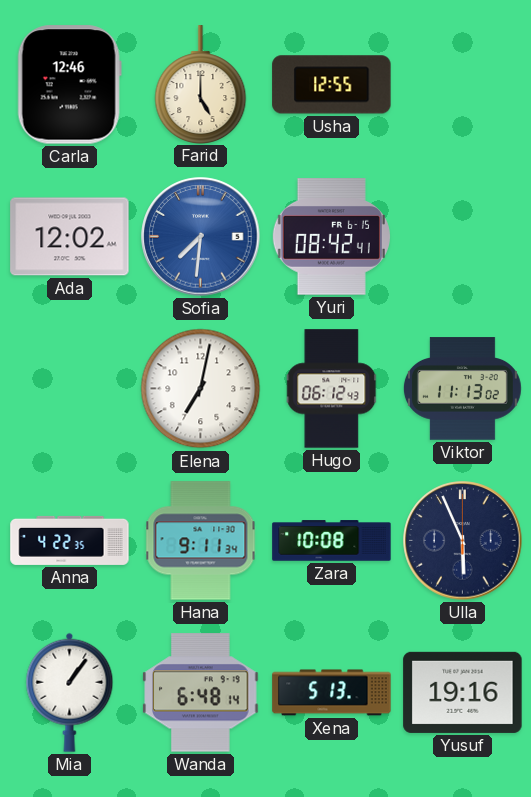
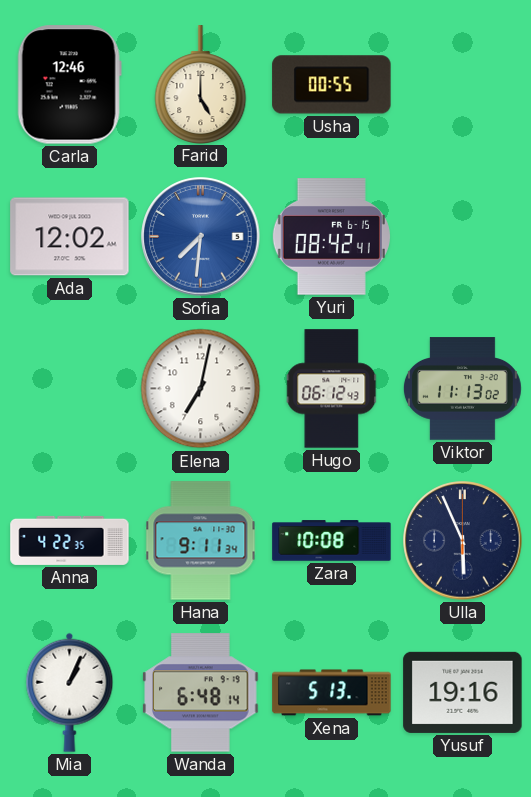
Usha: 12:55 -> 00:55 (332, 85)
Mia: 1:06 -> 1:04 (70, 692)
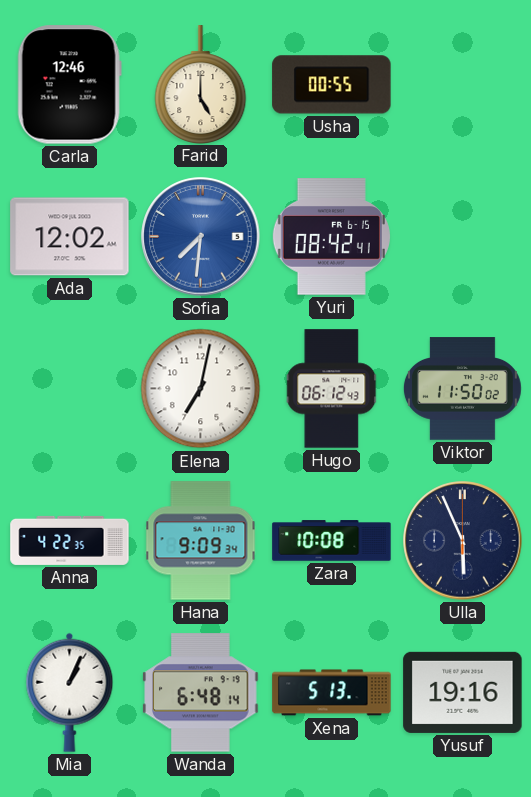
Viktor: 11:13 -> 11:50 (462, 389)
Hana: 9:11 -> 9:09 (201, 541)
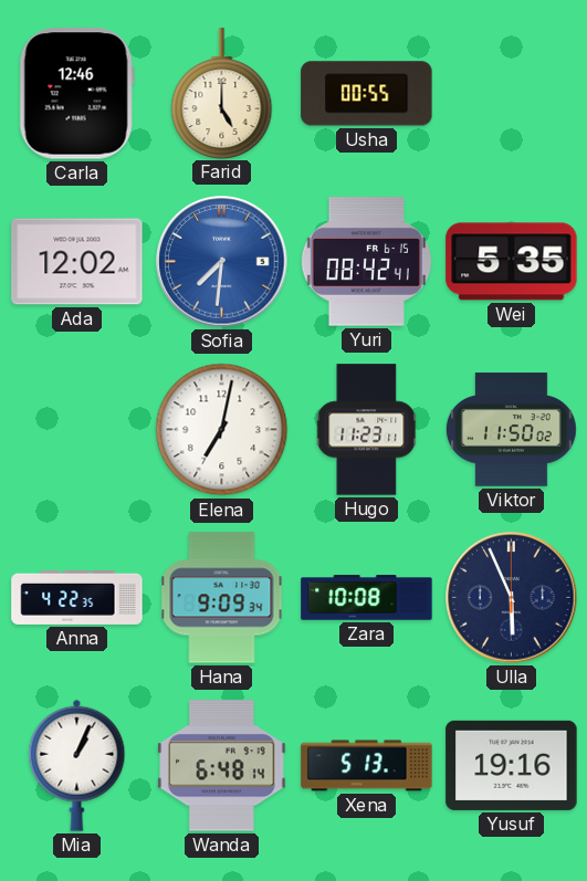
Wei: none -> 5:35 (512, 262)
Hugo: 06:12 -> 11:23 (367, 430)
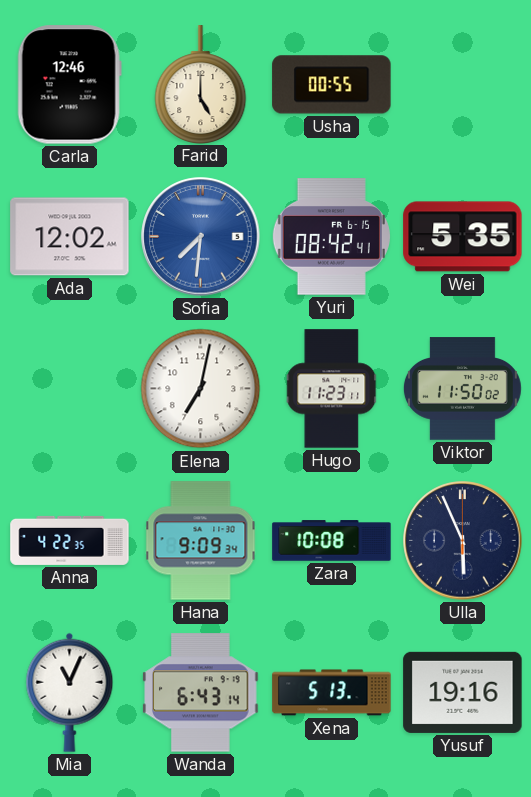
Mia: 1:04 -> 11:04 (70, 692)
Wanda: 6:48 -> 6:43 (201, 693)
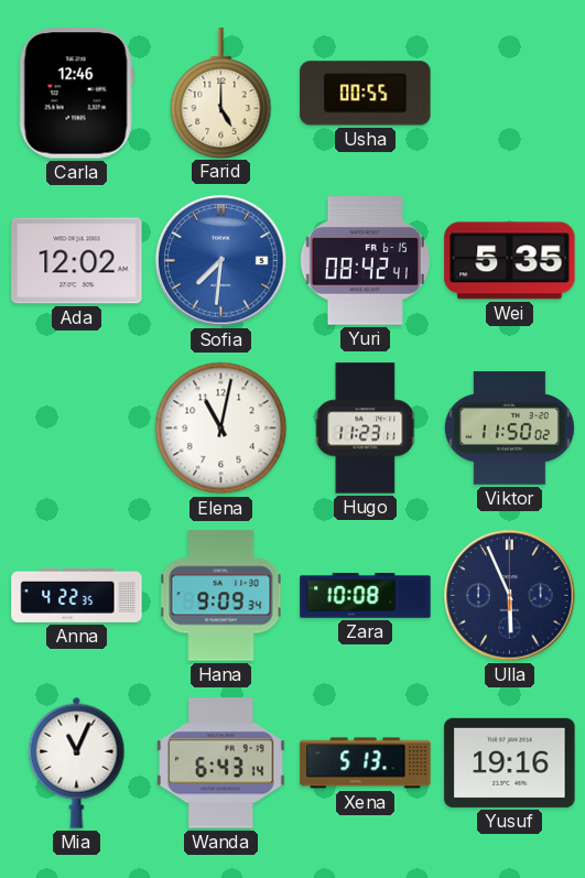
Elena: 7:02 -> 11:02 (221, 429)
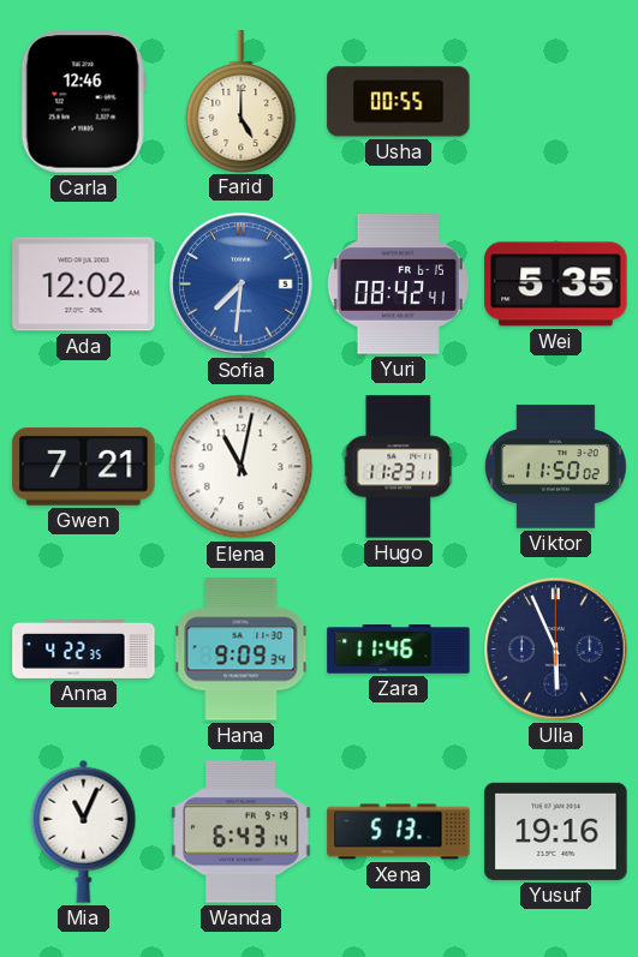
Gwen: none -> 7:21 (84, 466)
Zara: 10:08 -> 11:46 (399, 650)
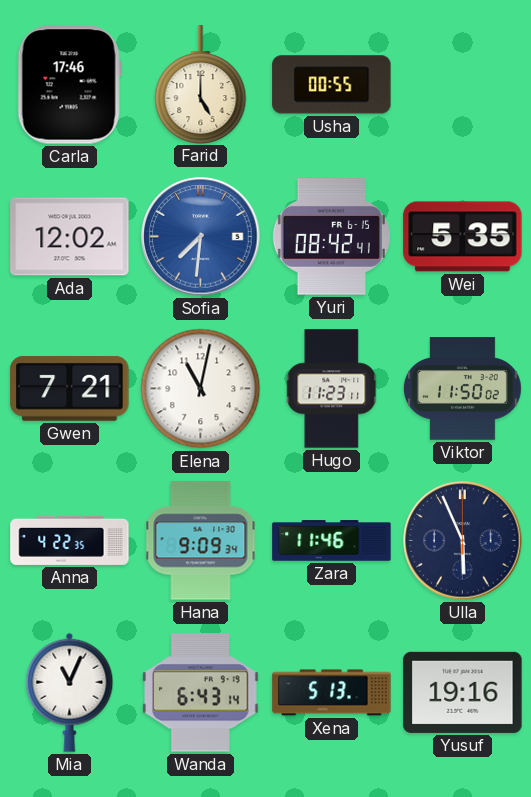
Carla: 12:46 -> 17:46 (69, 85)
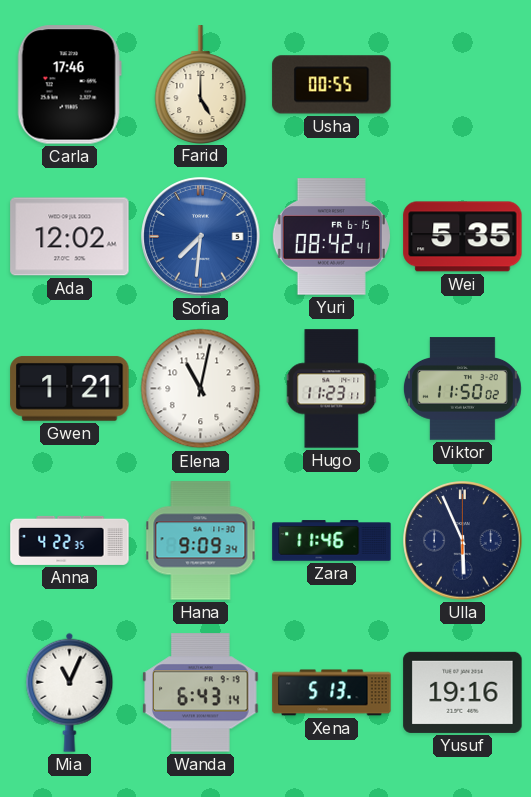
Gwen: 7:21 -> 1:21 (70, 388)
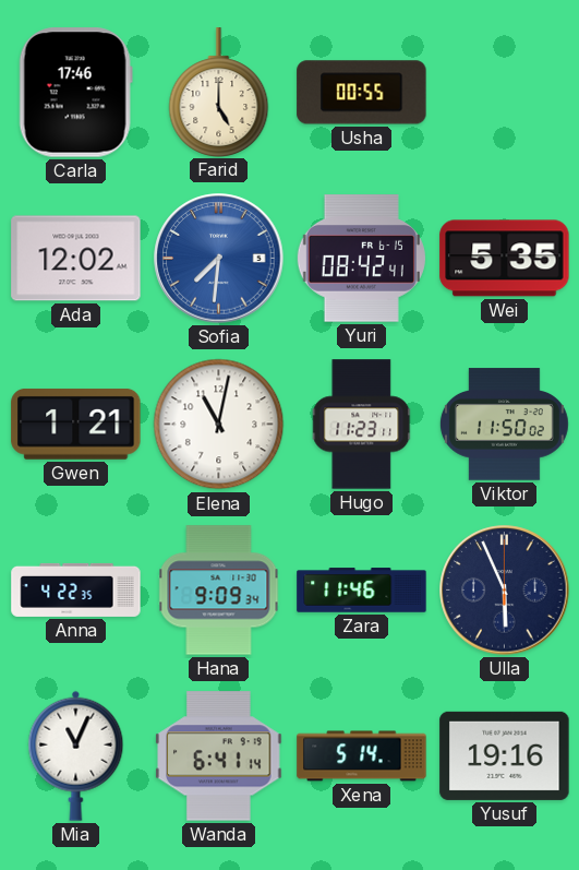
Wanda: 6:43 -> 6:41 (219, 756)
Xena: 5:13 -> 5:14 (362, 756)
